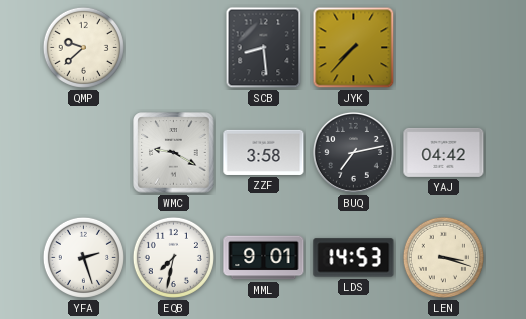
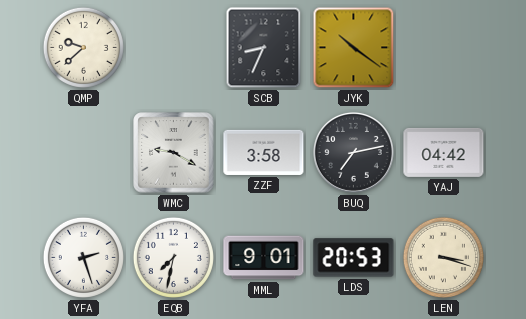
SCB: 8:29 -> 8:34 (264, 48)
JYK: 7:37 -> 10:21 (354, 48)
LDS: 14:53 -> 20:53 (354, 258)
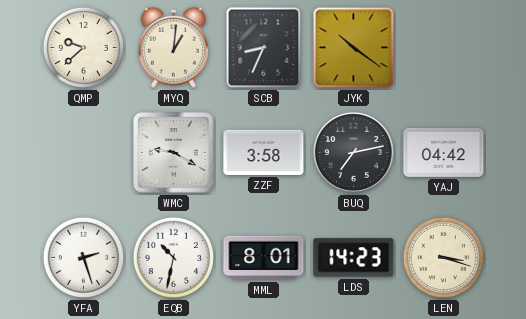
MYQ: none -> 1:01 (173, 47)
EQB: 7:32 -> 10:32 (173, 257)
MML: 9:01 -> 8:01 (264, 258)
LDS: 20:53 -> 14:23 (354, 258)
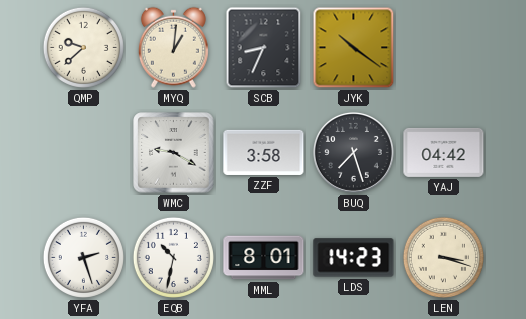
BUQ: 7:13 -> 7:27 (353, 152)
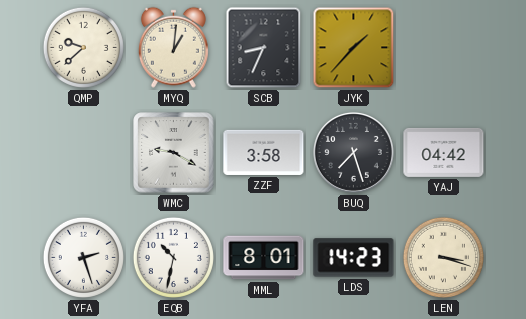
JYK: 10:21 -> 1:37 (354, 48)
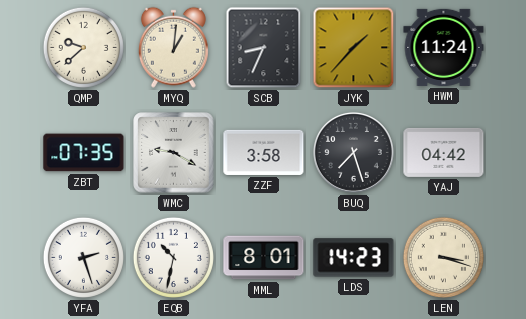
HWM: none -> 11:24 (444, 47)
ZBT: none -> 07:35 (84, 153)
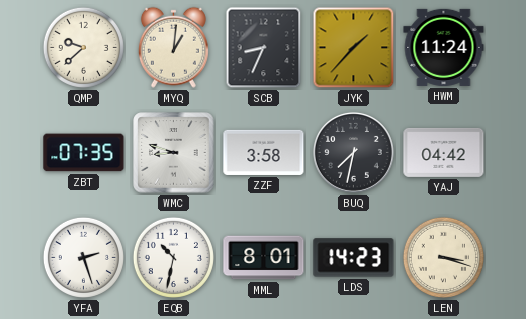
WMC: 9:20 -> 8:48 (174, 153)
BUQ: 7:27 -> 7:32 (353, 152)
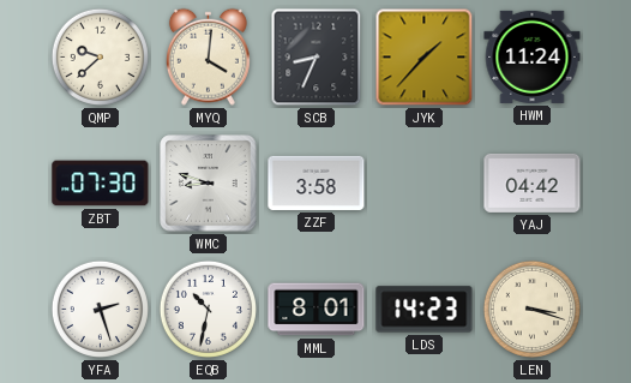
MYQ: 1:01 -> 4:01 (208, 56)
ZBT: 07:35 -> 07:30 (101, 184)
BUQ: 7:32 -> none (353, 152)
